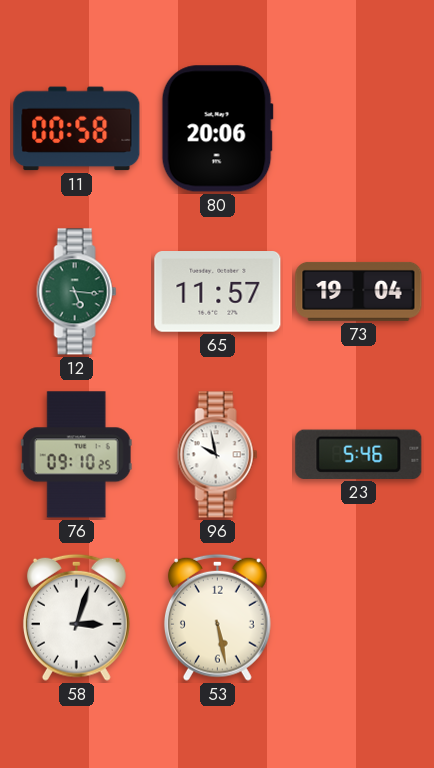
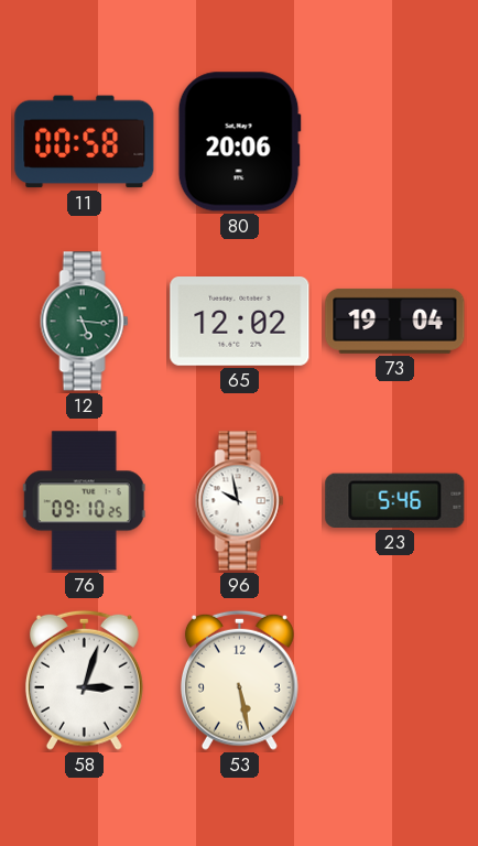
65: 11:57 -> 12:02 (240, 322)
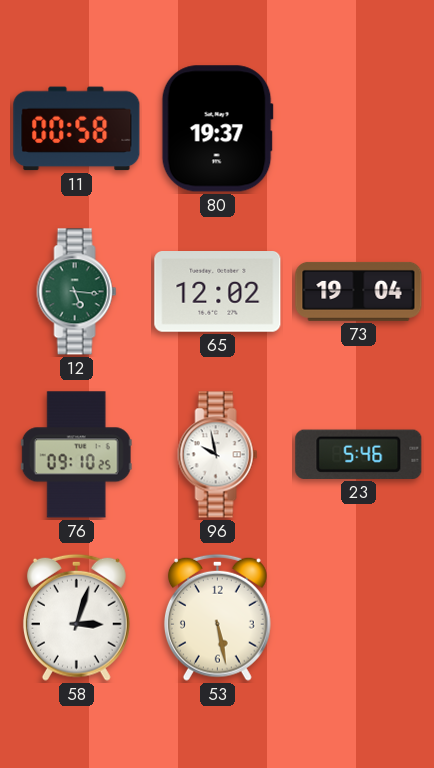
80: 20:06 -> 19:37 (217, 129)
